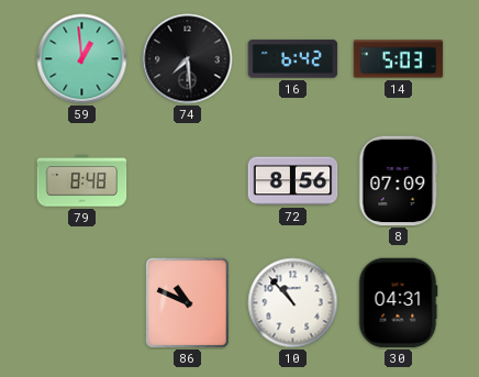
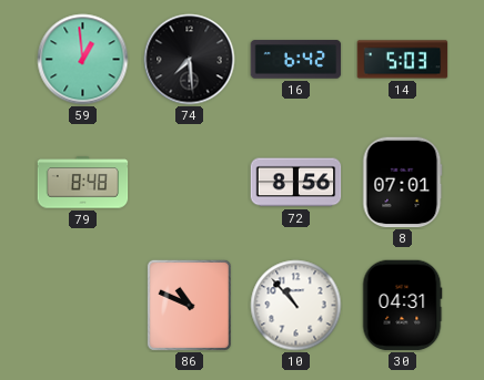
8: 07:09 -> 07:01 (403, 183)
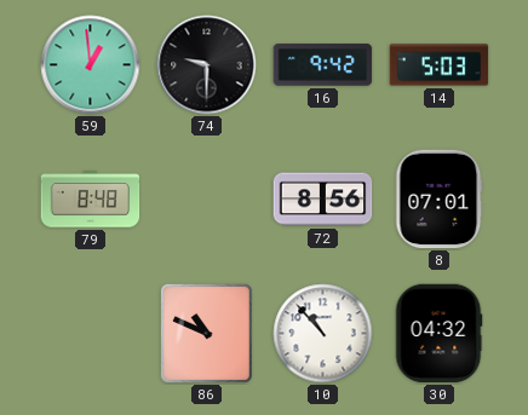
74: 7:29 -> 9:30 (207, 65)
16: 6:42 -> 9:42 (323, 65)
30: 04:31 -> 04:32 (438, 334)
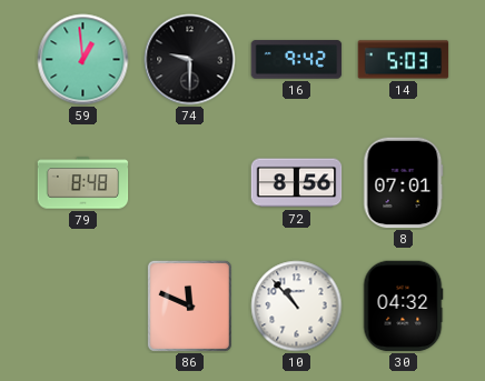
86: 10:49 -> 11:49 (189, 305)
